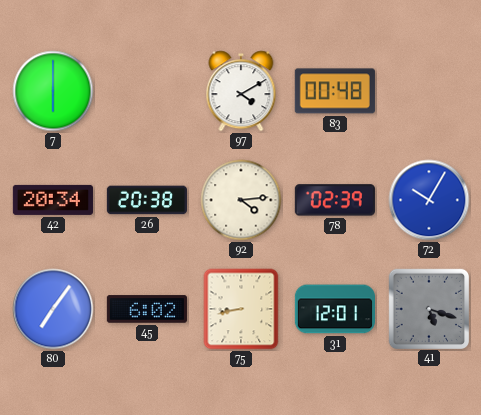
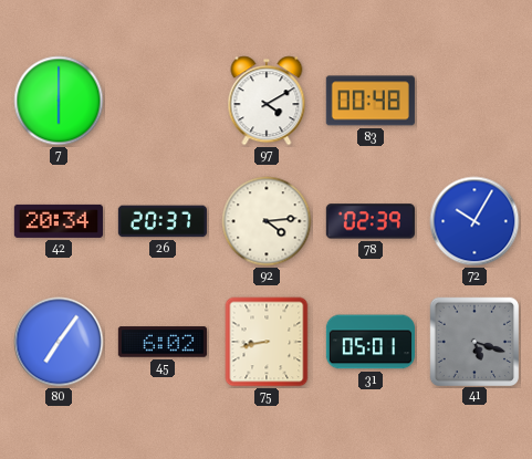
26: 20:38 -> 20:37 (163, 221)
31: 12:01 -> 05:01 (369, 342)
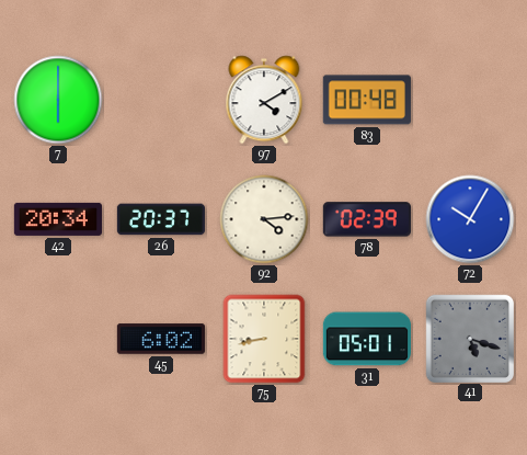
80: 7:06 -> none (59, 342)
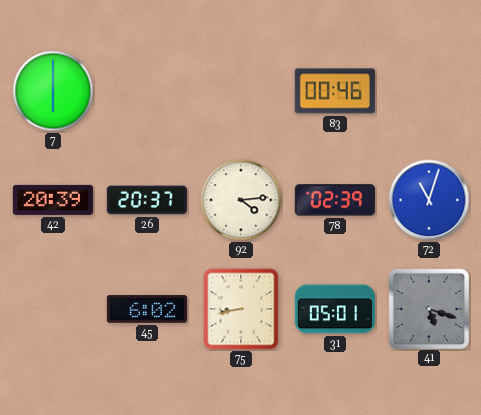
97: 4:10 -> none (264, 100)
83: 00:48 -> 00:46 (335, 91)
42: 20:34 -> 20:39 (53, 200)
72: 10:05 -> 11:03 (429, 200)
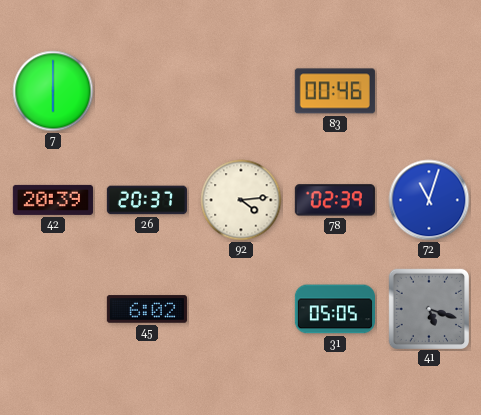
75: 8:43 -> none (241, 309)
31: 05:01 -> 05:05 (334, 309)
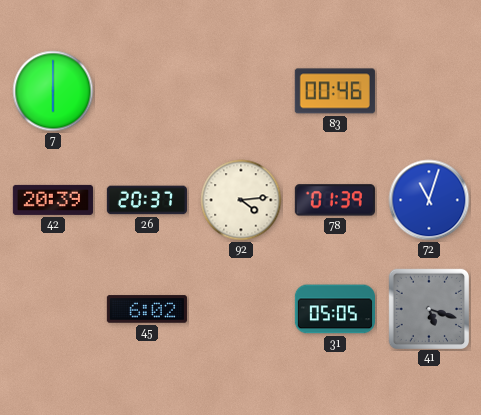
78: 02:39 -> 01:39 (335, 200)
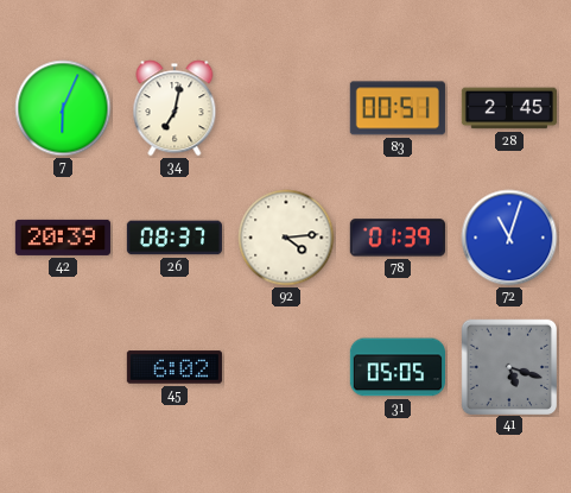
7: 6:00 -> 6:04 (63, 108)
34: none -> 7:02 (175, 108)
83: 00:46 -> 00:51 (398, 108)
28: none -> 2:45 (509, 108)
26: 20:37 -> 08:37 (175, 238)
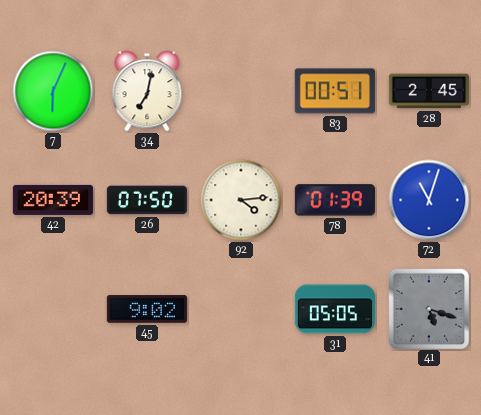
26: 08:37 -> 07:50 (147, 200)
45: 6:02 -> 9:02 (147, 309)
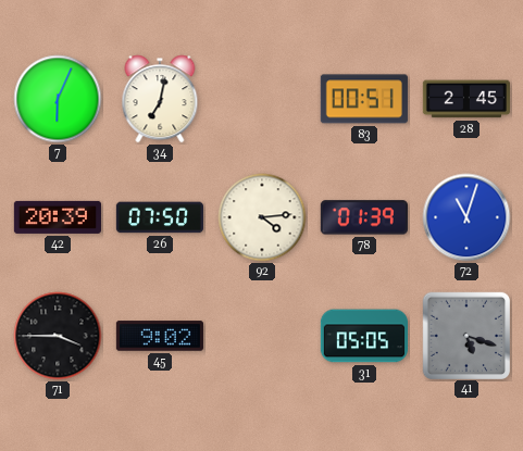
71: none -> 3:45 (58, 336)
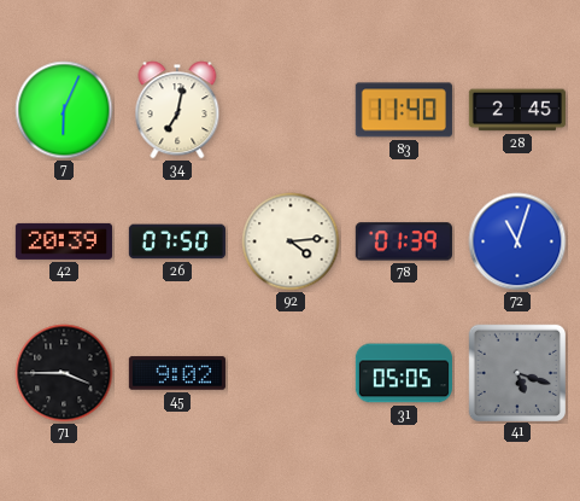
83: 00:51 -> 11:40 (404, 110)
